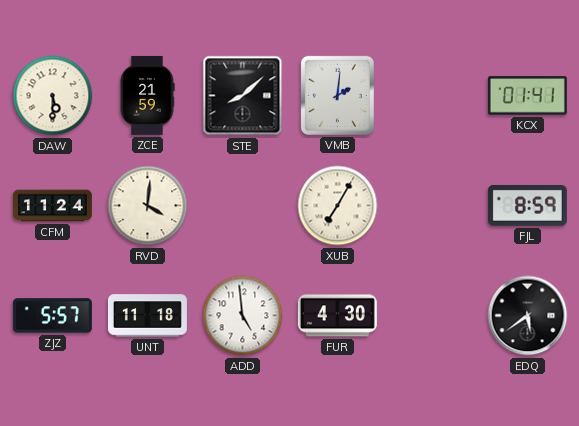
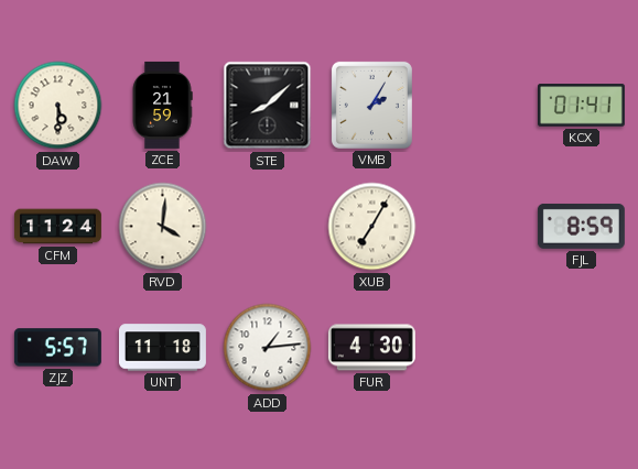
VMB: 2:01 -> 2:05 (371, 105)
ADD: 4:59 -> 1:14 (268, 348)
EDQ: 5:39 -> none (528, 316)
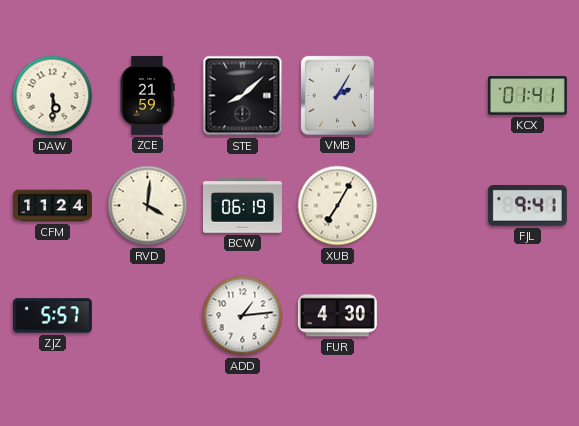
BCW: none -> 06:19 (242, 206)
FJL: 8:59 -> 9:41 (527, 205)
UNT: 11:18 -> none (162, 348)
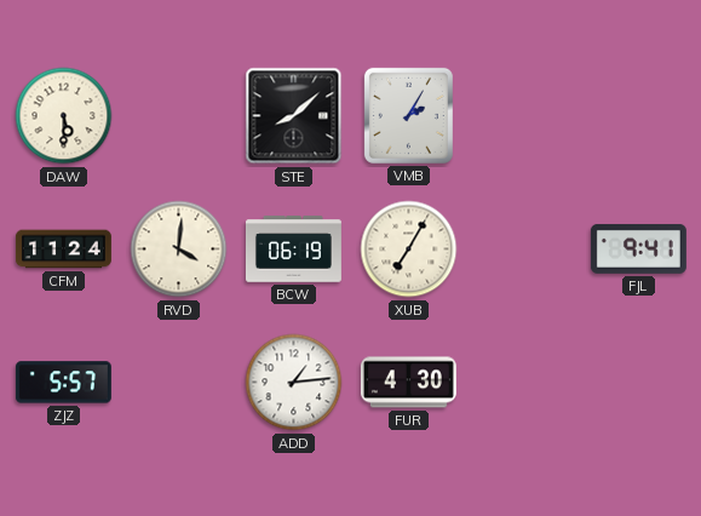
ZCE: 21:59 -> none (147, 95)
KCX: 01:41 -> none (527, 96)
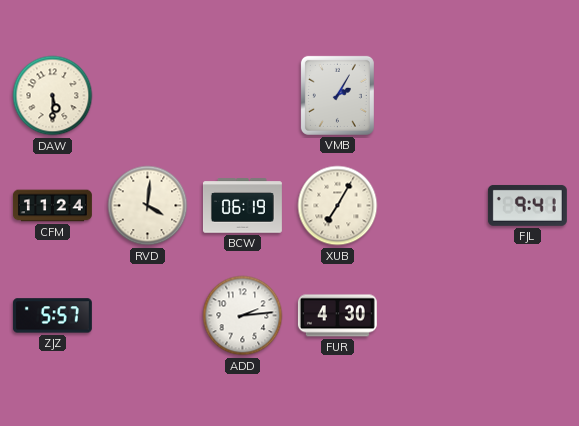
STE: 8:08 -> none (294, 116)
ADD: 1:14 -> 2:14 (243, 316)
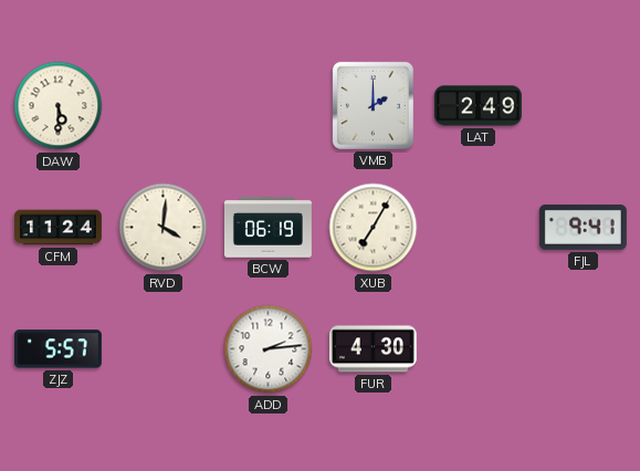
VMB: 2:05 -> 2:00 (373, 105)
LAT: none -> 2:49 (478, 106)
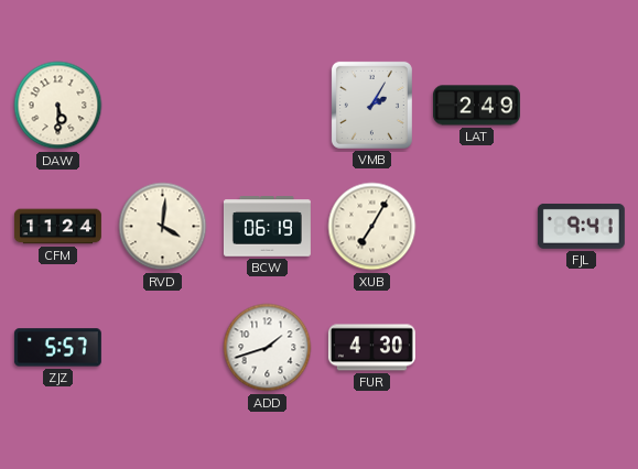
VMB: 2:00 -> 2:05 (371, 105)
ADD: 2:14 -> 1:42 (268, 348)
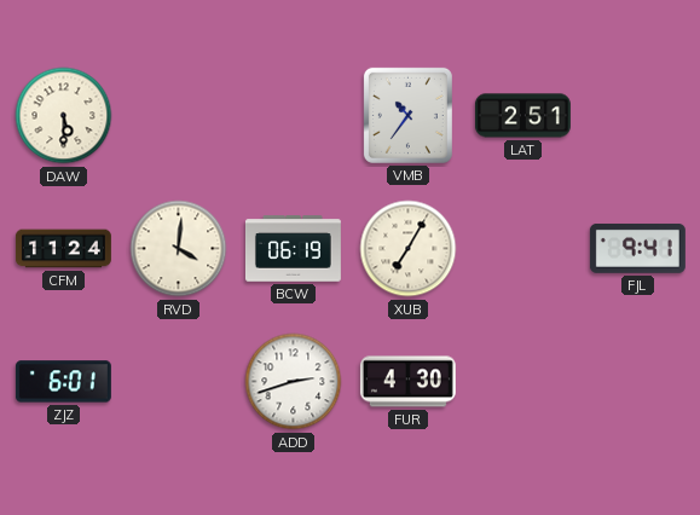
VMB: 2:05 -> 10:36 (407, 115)
LAT: 2:49 -> 2:51 (522, 116)
ZJZ: 5:57 -> 6:01 (63, 382)
ADD: 1:42 -> 2:42 (294, 382)
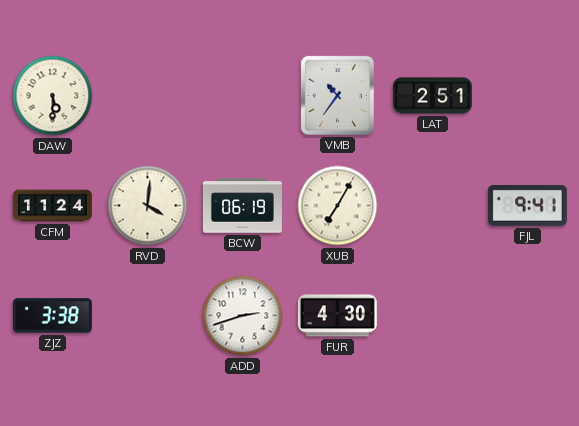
ZJZ: 6:01 -> 3:38 (52, 316)
